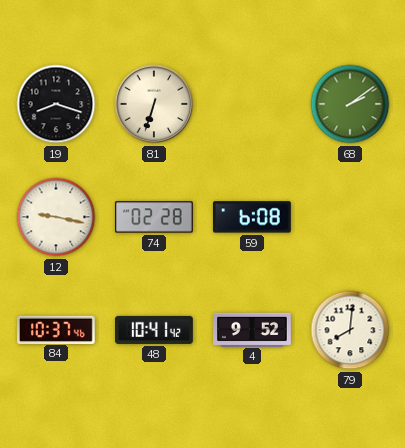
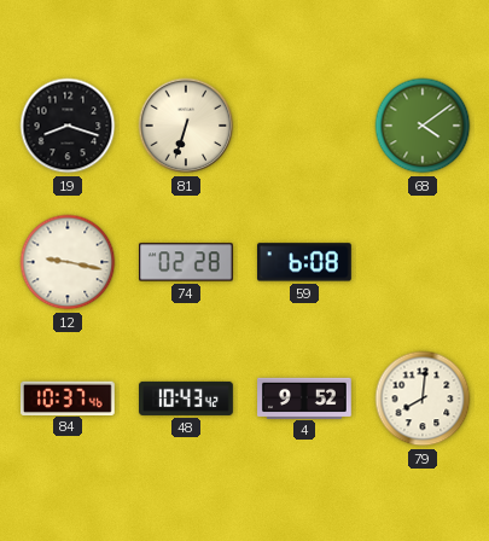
68: 2:09 -> 4:09 (423, 126)
48: 10:41 -> 10:43 (187, 399)
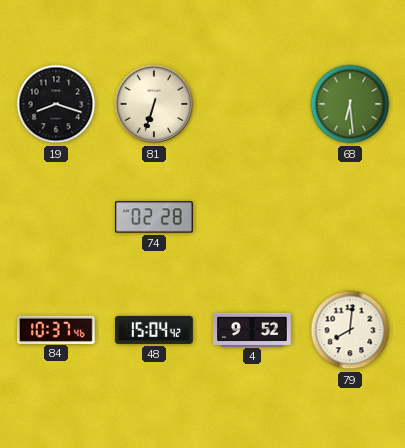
68: 4:09 -> 6:29 (350, 104)
12: 9:17 -> none (68, 262)
59: 6:08 -> none (304, 262)
48: 10:43 -> 15:04 (155, 330)
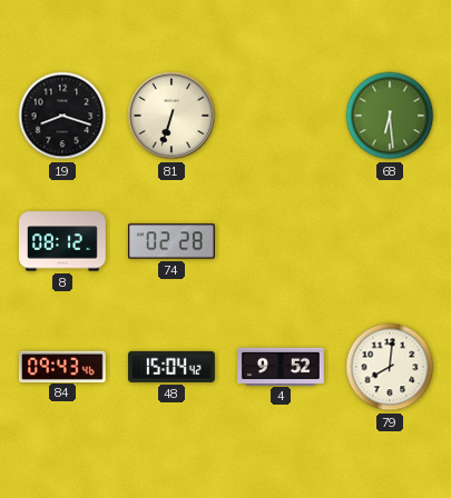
8: none -> 08:12 (63, 241)
84: 10:37 -> 09:43 (63, 366)
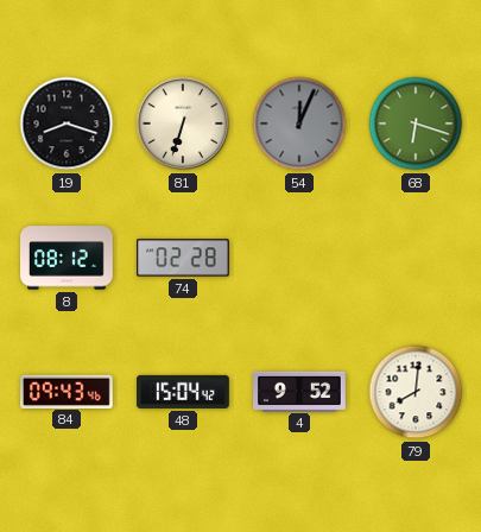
54: none -> 12:04 (299, 123)
68: 6:29 -> 6:18 (416, 123)
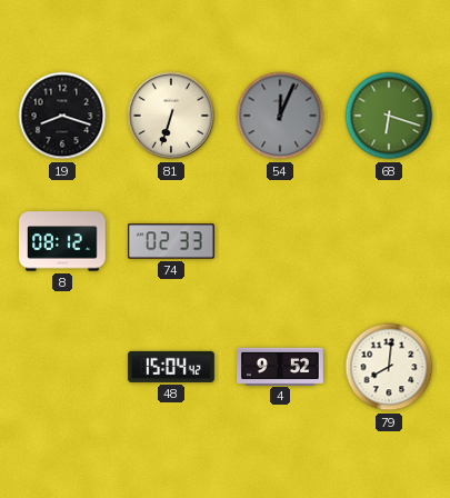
74: 02:28 -> 02:33 (172, 241)
84: 09:43 -> none (68, 391)
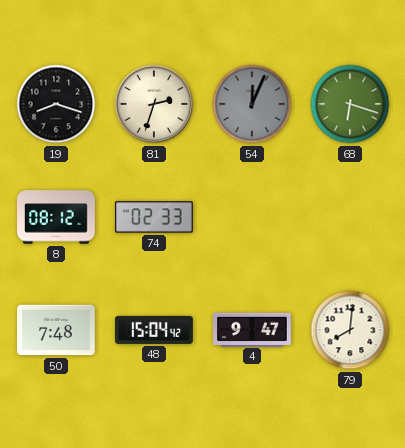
81: 6:33 -> 2:33 (154, 104)
50: none -> 7:48 (57, 330)
4: 9:52 -> 9:47 (253, 329)
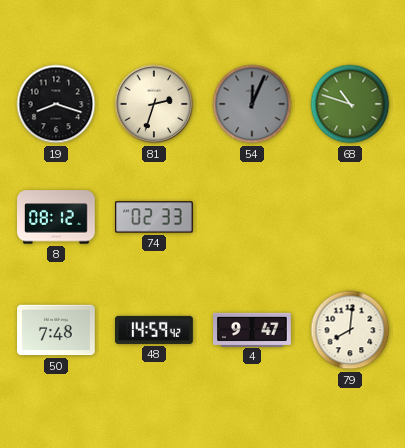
68: 6:18 -> 10:48 (350, 104)
48: 15:04 -> 14:59 (155, 330)
